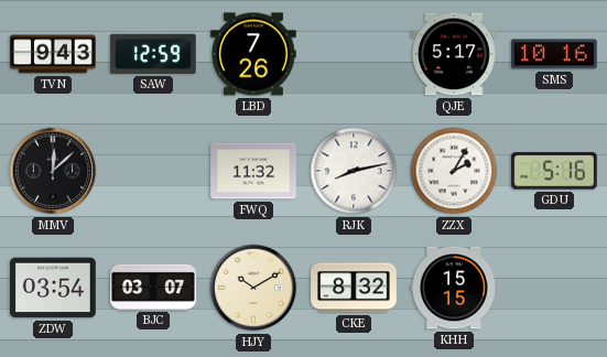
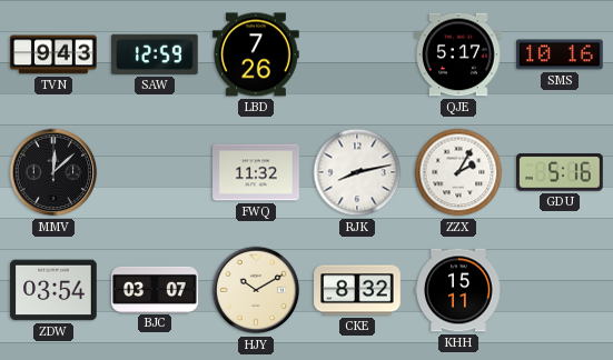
KHH: 15:15 -> 15:11 (458, 290)
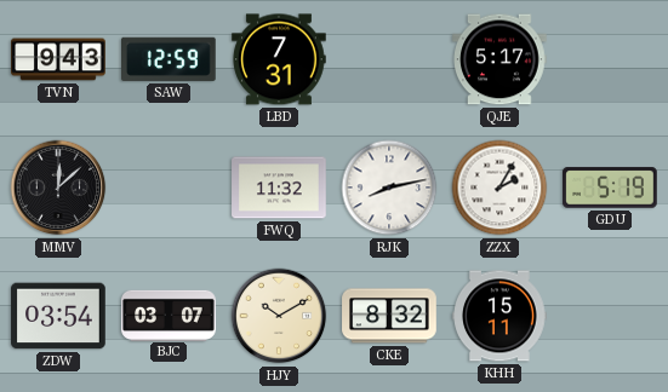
LBD: 7:26 -> 7:31 (279, 59)
SMS: 10:16 -> none (561, 54)
GDU: 5:16 -> 5:19 (610, 188)
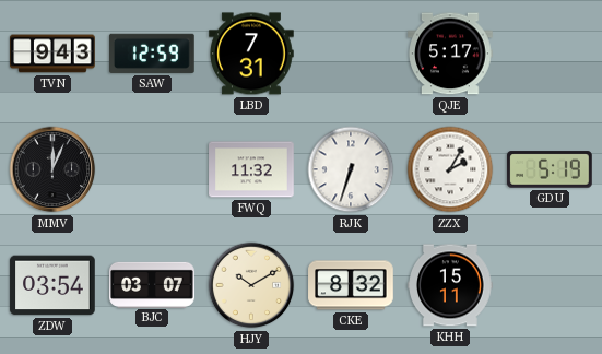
MMV: 12:08 -> 12:04 (52, 169)
RJK: 8:13 -> 6:33 (351, 169)
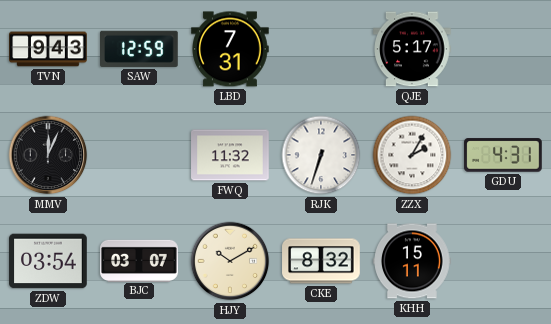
GDU: 5:19 -> 4:31 (503, 155)
